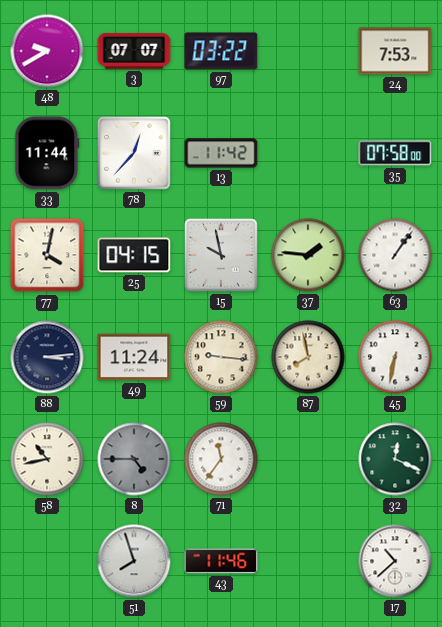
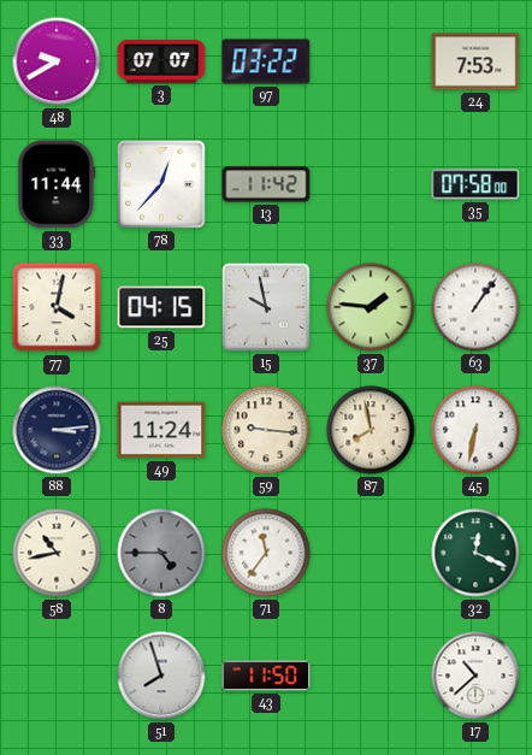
43: 11:46 -> 11:50 (266, 676)
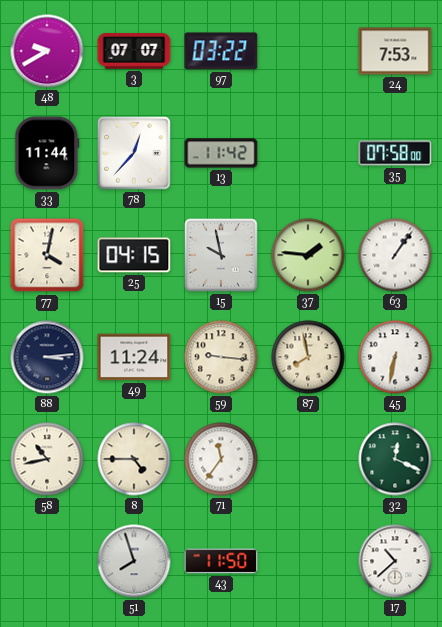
8 dial: grey -> cream (134, 459)
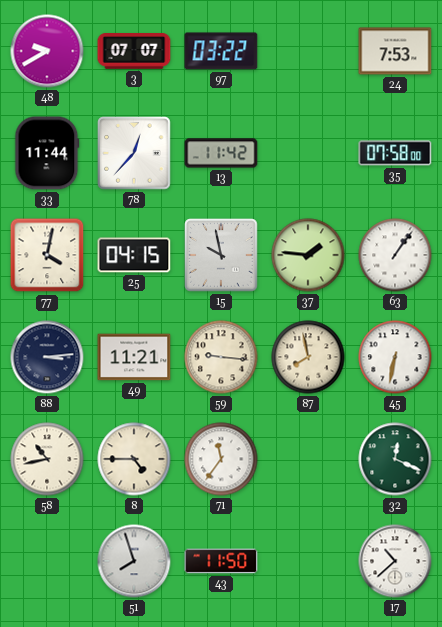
49: 11:24 -> 11:21 (134, 357)
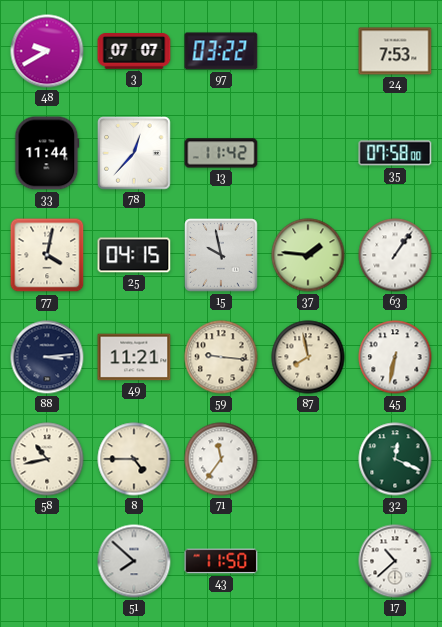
51: 7:57 -> 7:52 (134, 561)
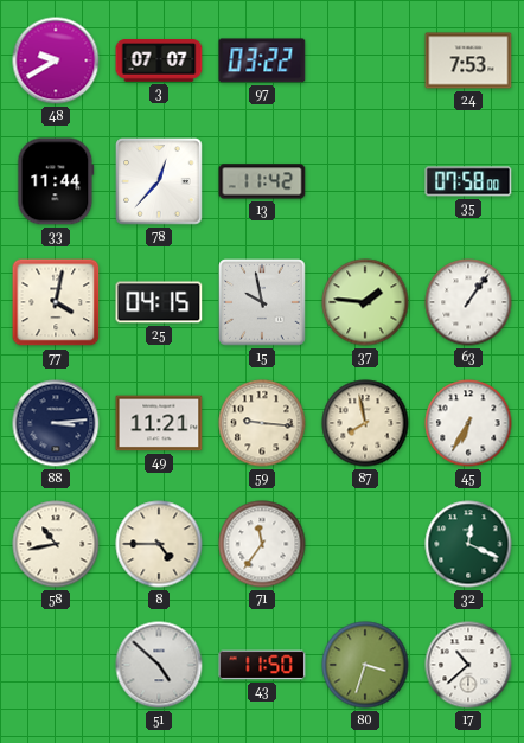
45: 6:32 -> 6:35 (468, 423)
51: 7:52 -> 4:52 (159, 665)
80: none -> 3:33 (365, 665)
